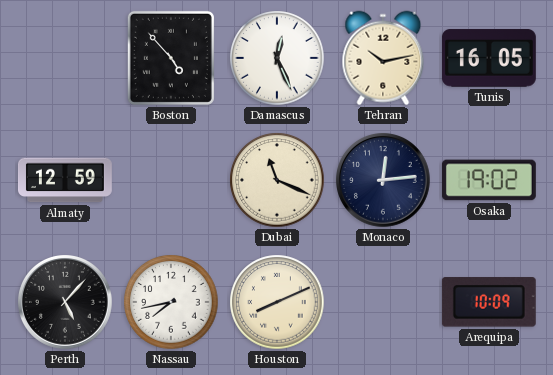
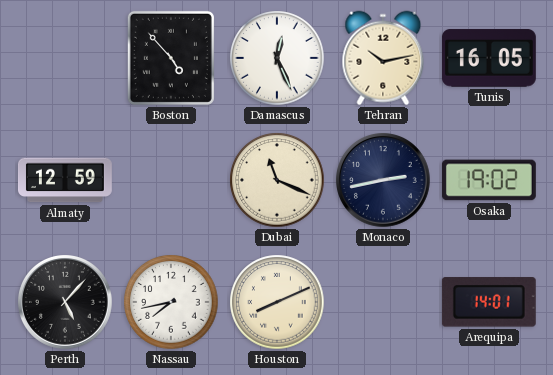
Monaco: 12:14 -> 2:43 (384, 181)
Arequipa: 10:09 -> 14:01 (489, 302)
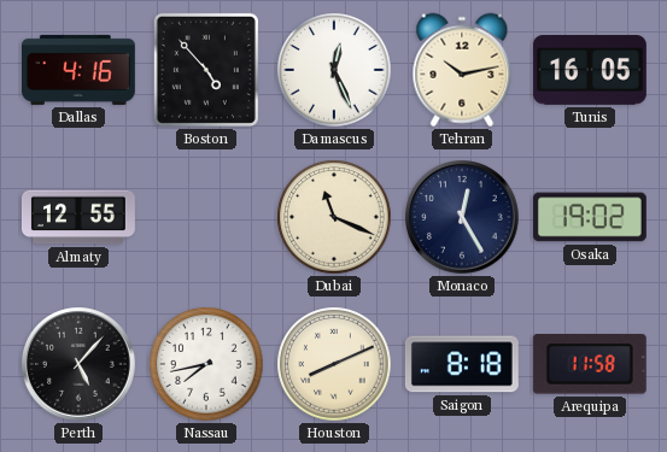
Dallas: none -> 4:16 (80, 70)
Almaty: 12:59 -> 12:55 (80, 217)
Monaco: 2:43 -> 12:25 (463, 218)
Saigon: none -> 8:18 (462, 364)
Arequipa: 14:01 -> 11:58 (590, 364)
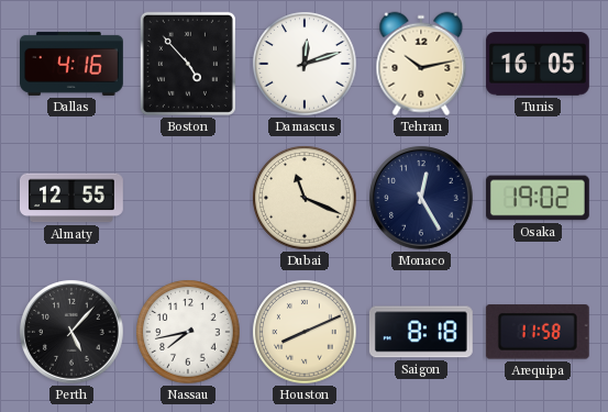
Damascus: 12:26 -> 12:12 (305, 64)
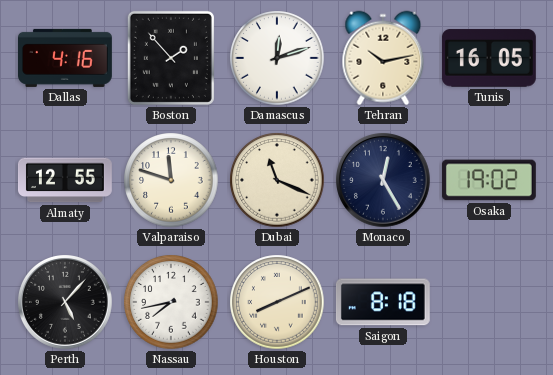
Boston: 4:53 -> 1:53 (171, 58)
Valparaiso: none -> 11:48 (171, 180)
Arequipa: 11:58 -> none (538, 332)
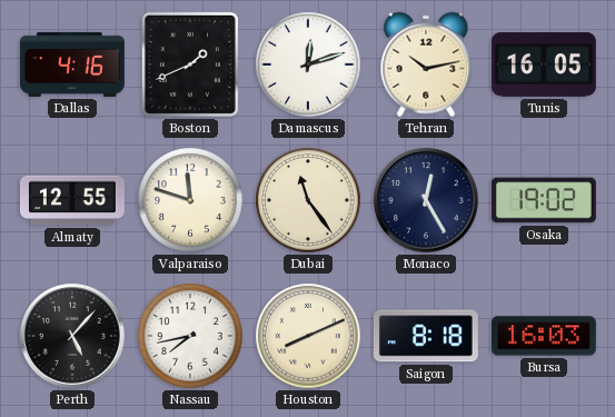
Boston: 1:53 -> 1:41 (190, 64)
Dubai: 11:19 -> 11:24 (308, 200)
Bursa: none -> 16:03 (544, 336)
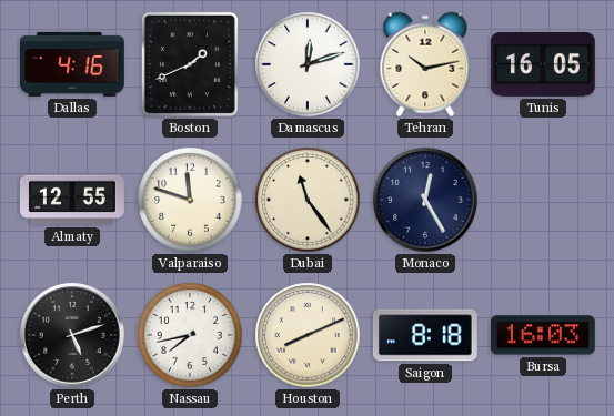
Osaka: 19:02 -> none (544, 200)
Perth: 5:07 -> 5:12 (73, 336)
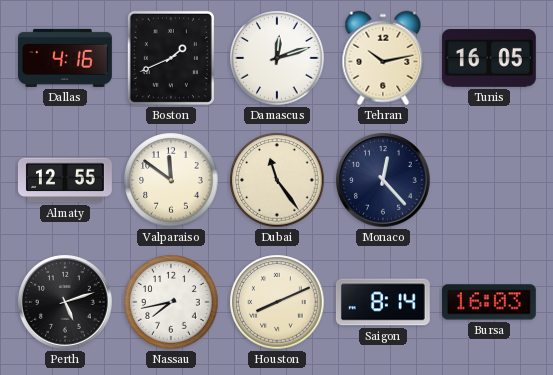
Valparaiso: 11:48 -> 11:51 (171, 180)
Monaco: 12:25 -> 12:23 (384, 181)
Saigon: 8:18 -> 8:14 (383, 302)
